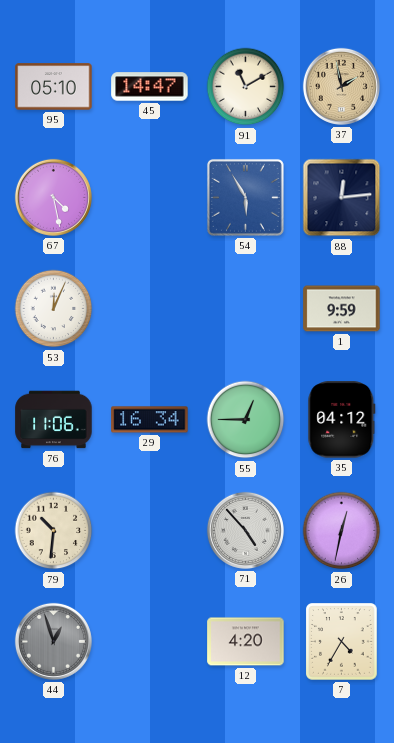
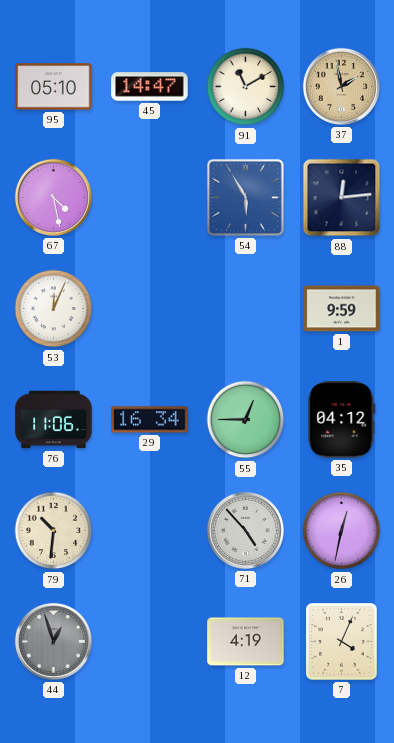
12: 4:20 -> 4:19 (246, 642)
7: 4:35 -> 4:04 (342, 642)
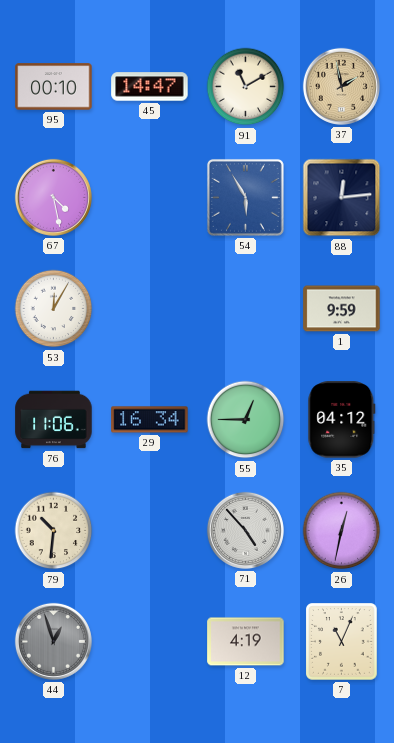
95: 05:10 -> 00:10 (54, 87)
53: 12:04 -> 12:05 (54, 309)
7: 4:04 -> 11:04 (342, 642)
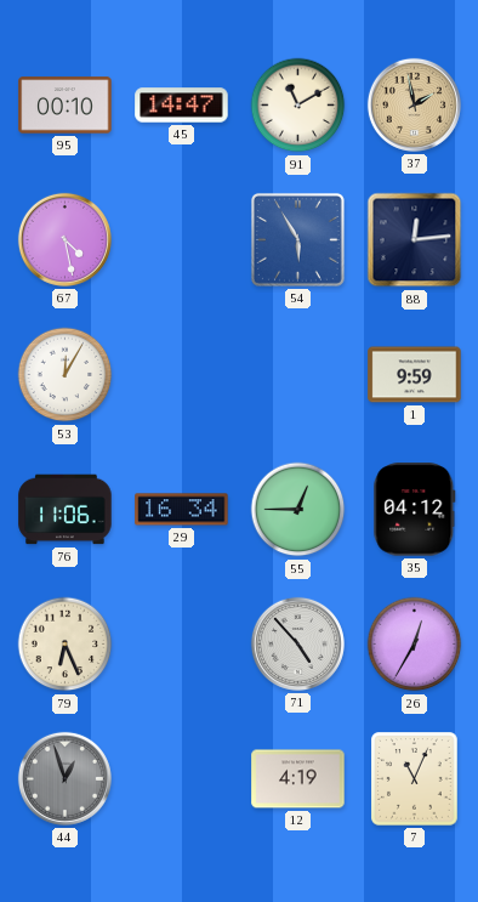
79: 10:31 -> 6:26 (66, 645)
26: 12:32 -> 12:35 (415, 645)
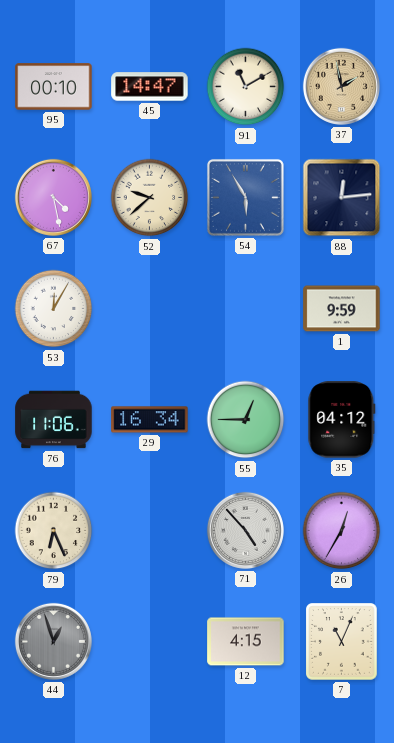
52: none -> 9:38 (150, 198)
12: 4:19 -> 4:15 (246, 642)
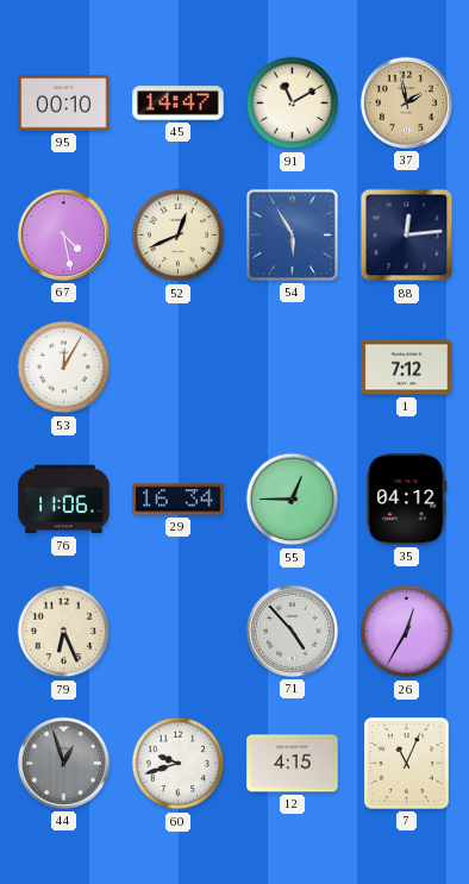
52: 9:38 -> 12:41 (179, 236)
1: 9:59 -> 7:12 (407, 368)
60: none -> 9:42 (179, 764)
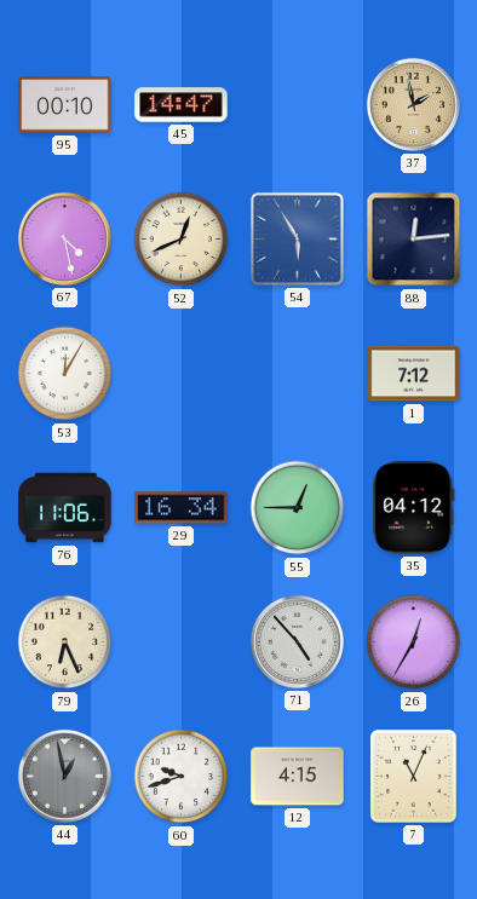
91: 11:10 -> none (293, 104)
44: 12:57 -> 12:58 (64, 776)
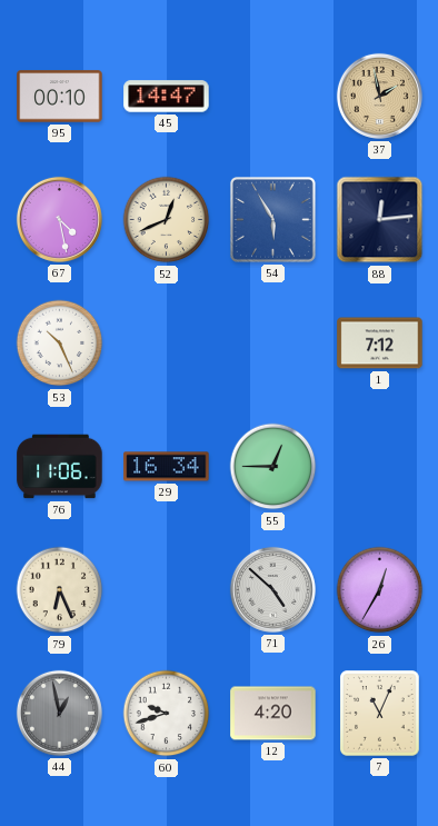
53: 12:05 -> 10:26 (60, 344)
35: 04:12 -> none (414, 508)
71: 4:53 -> 4:52 (272, 589)
12: 4:15 -> 4:20 (273, 714)
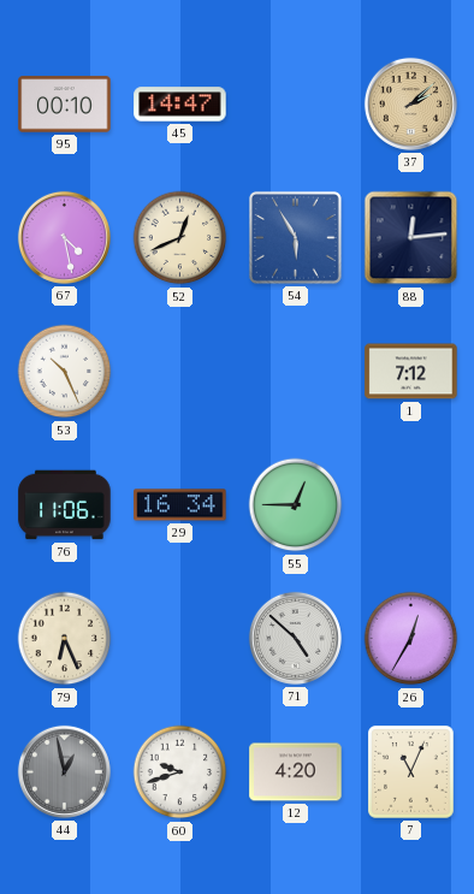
37: 1:58 -> 2:08 (410, 103)
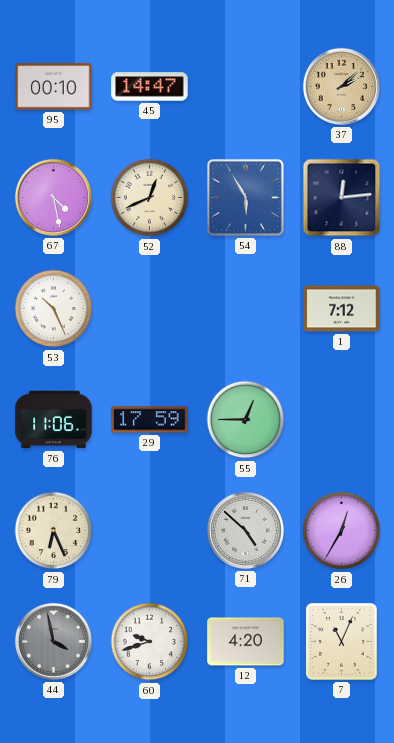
29: 16:34 -> 17:59 (150, 420)
44: 12:58 -> 3:58 (53, 641)
